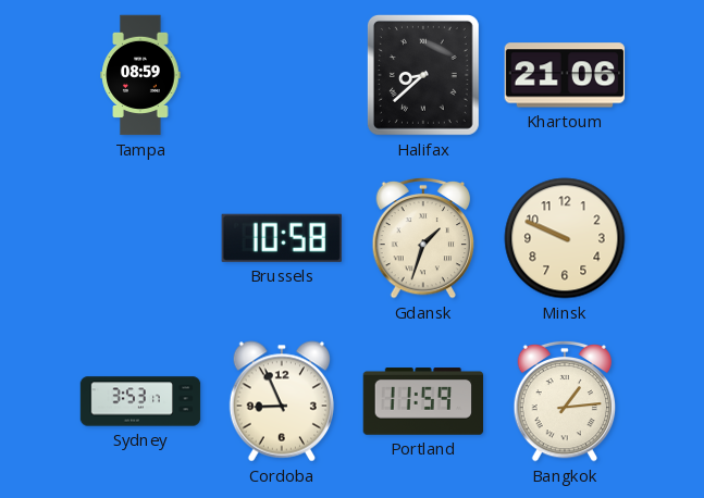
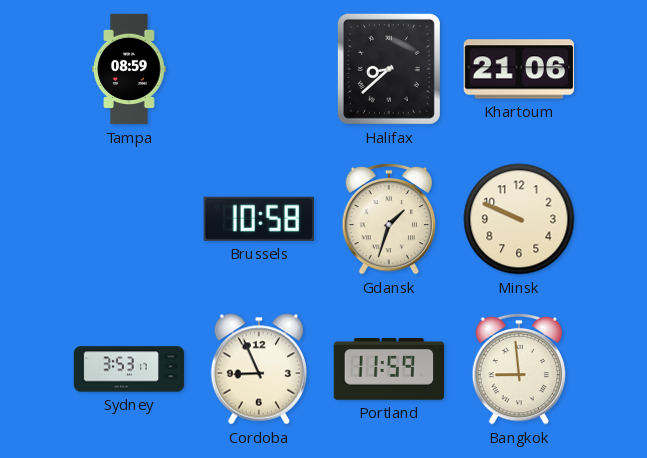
Bangkok: 1:14 -> 8:59 (519, 369)
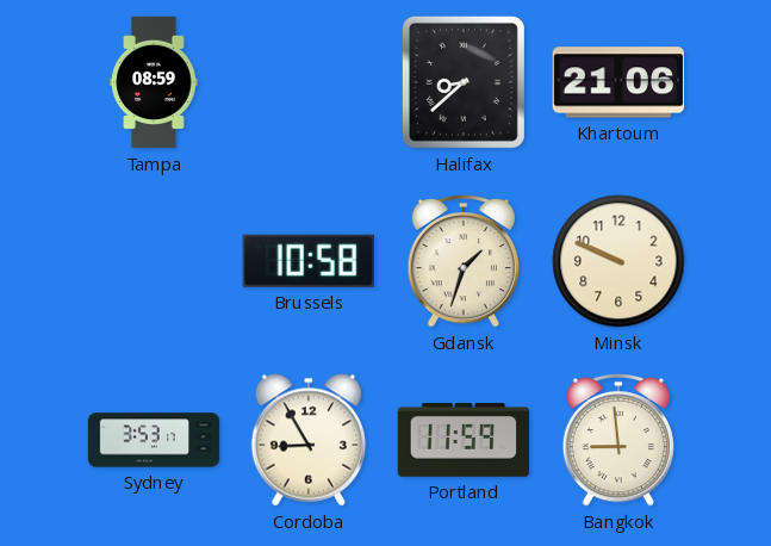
Cordoba: 8:56 -> 8:55 (307, 440)
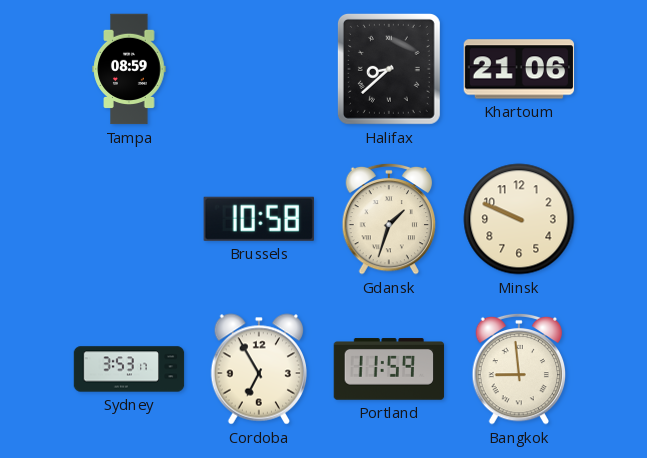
Cordoba: 8:55 -> 6:55 (258, 369)
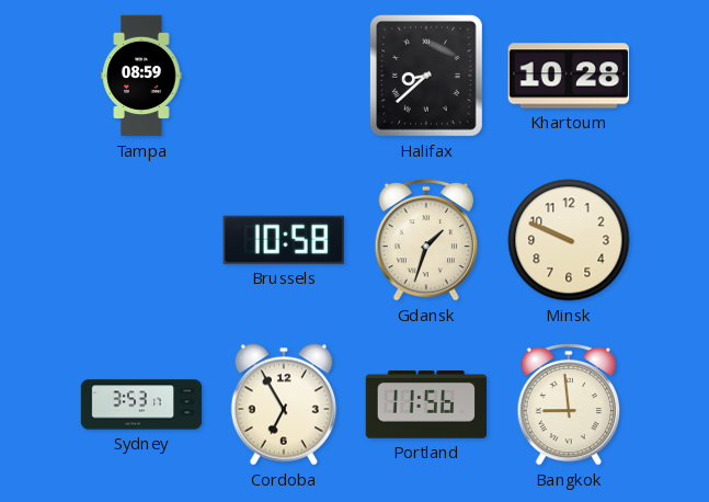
Khartoum: 21:06 -> 10:28 (569, 76)
Portland: 11:59 -> 11:56 (426, 404)
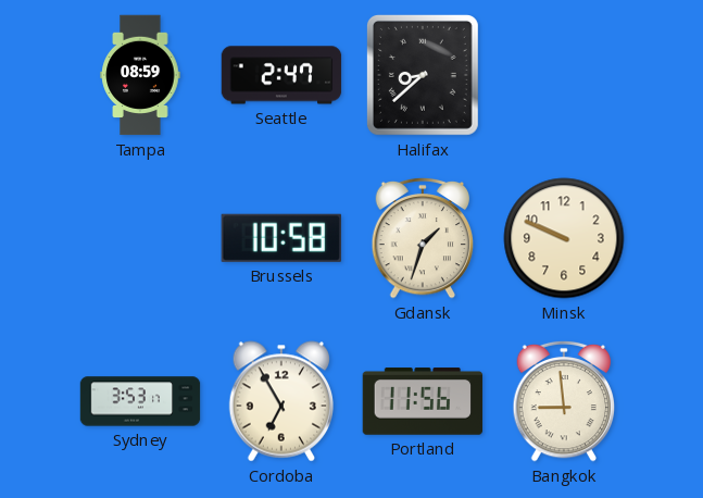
Seattle: none -> 2:47 (281, 75)
Khartoum: 10:28 -> none (569, 76)
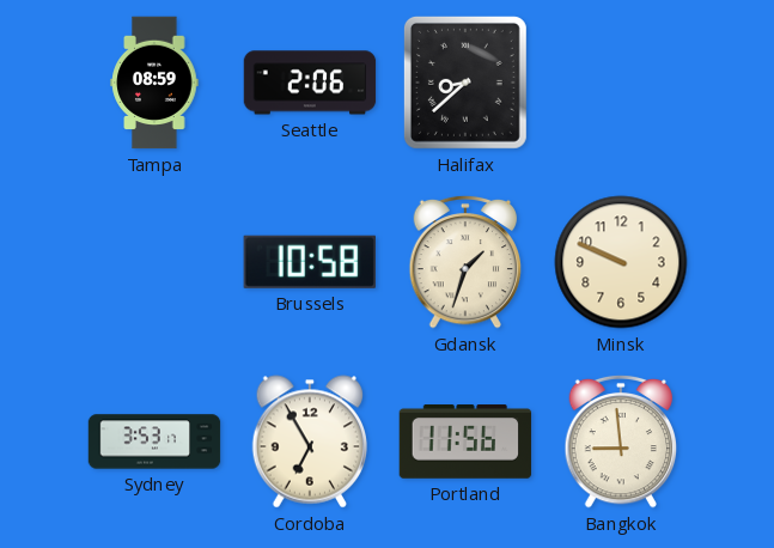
Seattle: 2:47 -> 2:06 (310, 83)
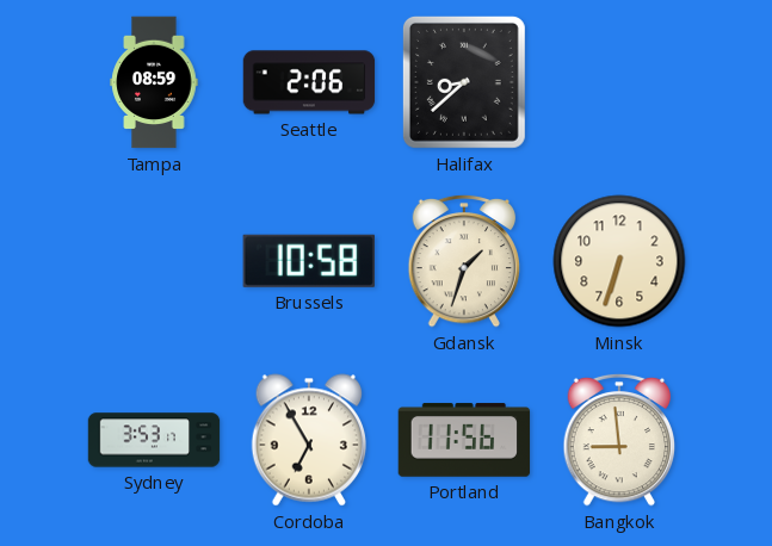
Minsk: 9:49 -> 6:33 (619, 261)
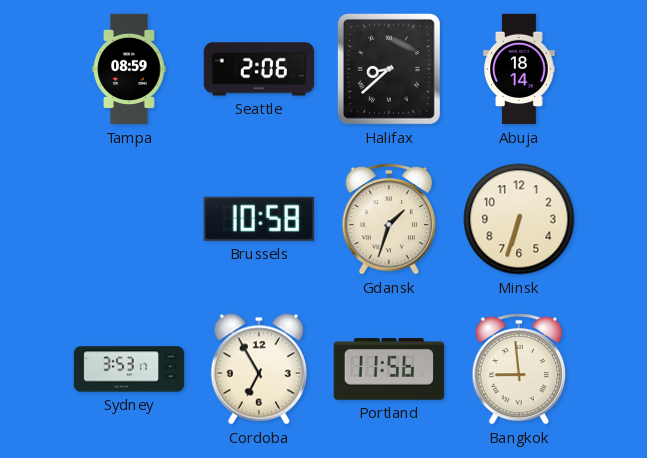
Abuja: none -> 18:14 (519, 69)
